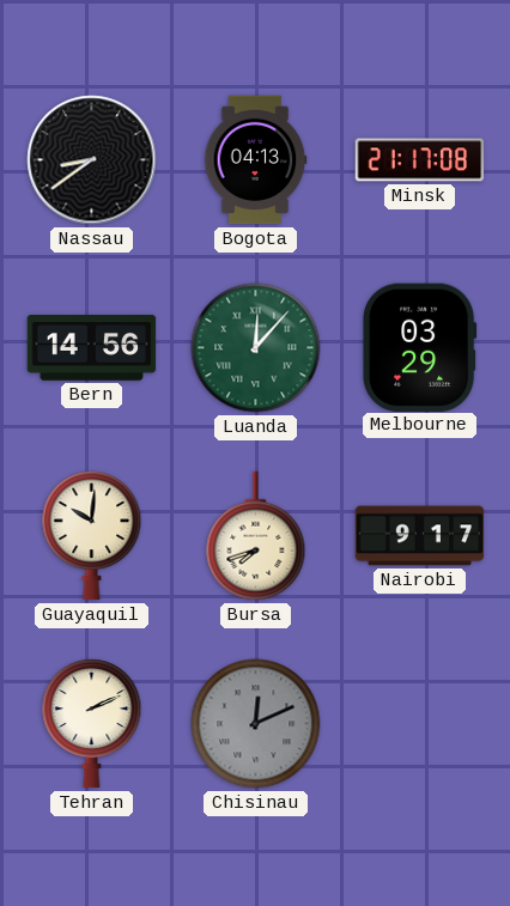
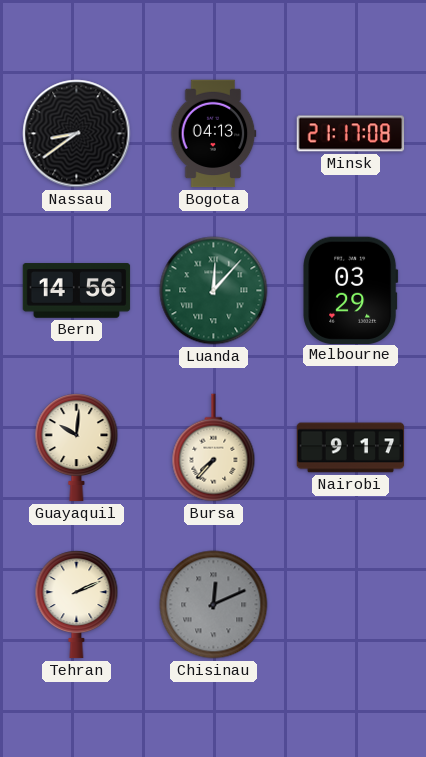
Bursa: 7:42 -> 7:37 (214, 448)
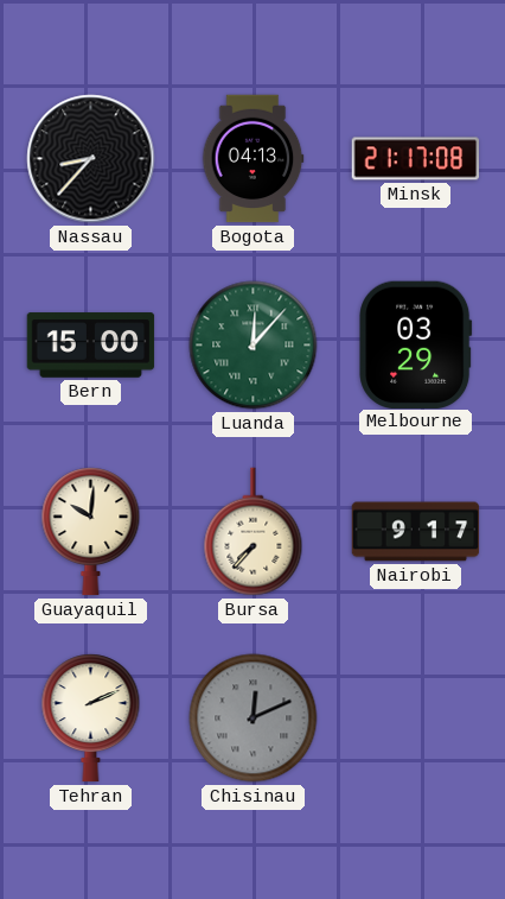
Nassau: 8:39 -> 8:37 (91, 159)
Bern: 14:56 -> 15:00 (91, 346)
